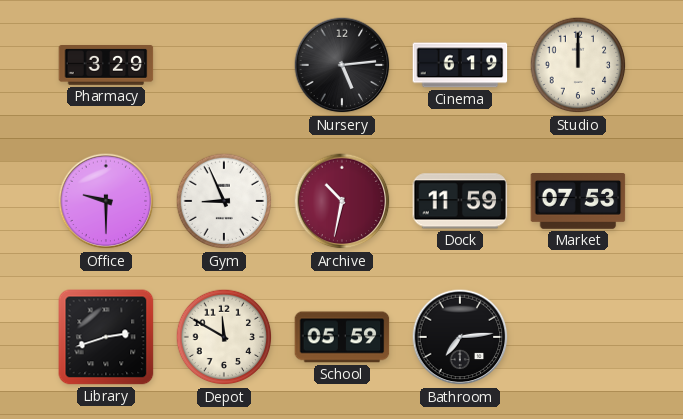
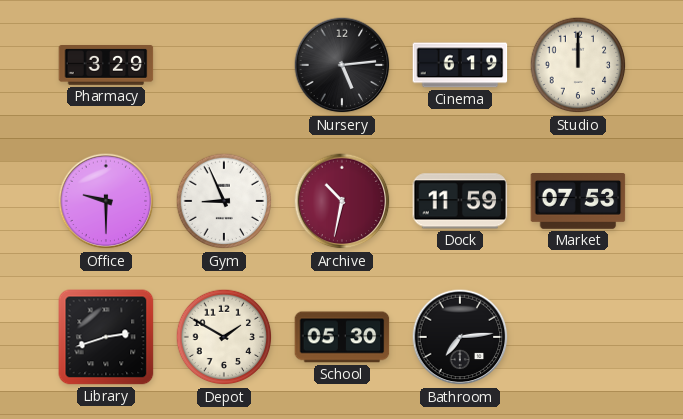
Depot: 11:50 -> 1:50 (224, 337)
School: 05:59 -> 05:30 (342, 337)
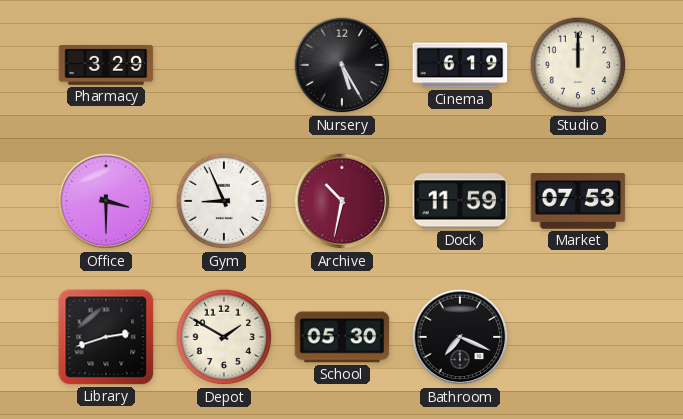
Nursery: 5:14 -> 5:25 (342, 65)
Office: 9:30 -> 3:30 (106, 201)
Bathroom: 7:14 -> 7:19 (460, 337)
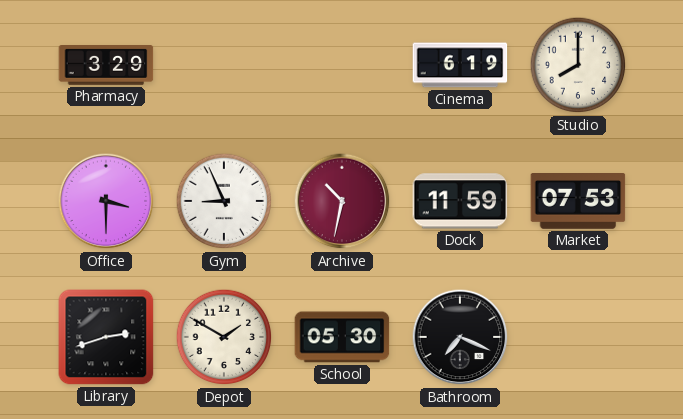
Nursery: 5:25 -> none (342, 65)
Studio: 12:00 -> 8:00 (578, 65)
